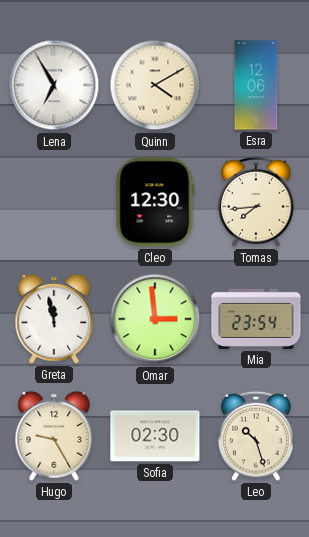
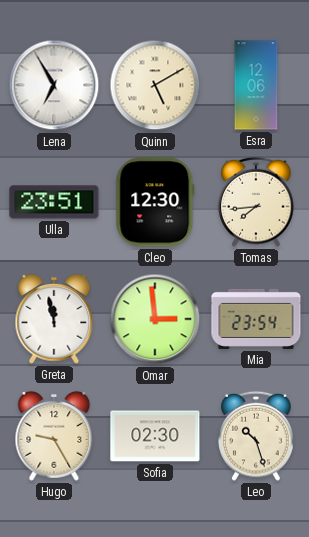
Quinn: 4:10 -> 5:10 (155, 85)
Ulla: none -> 23:51 (54, 202)
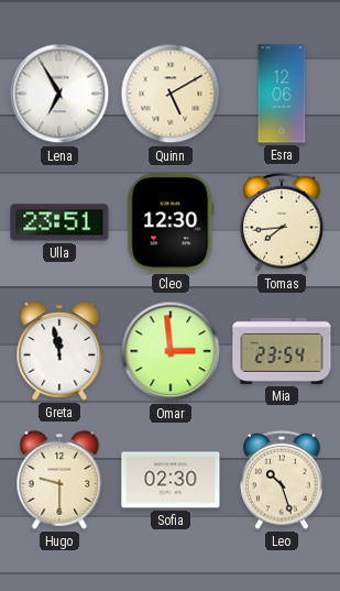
Hugo: 9:25 -> 9:30 (59, 480)
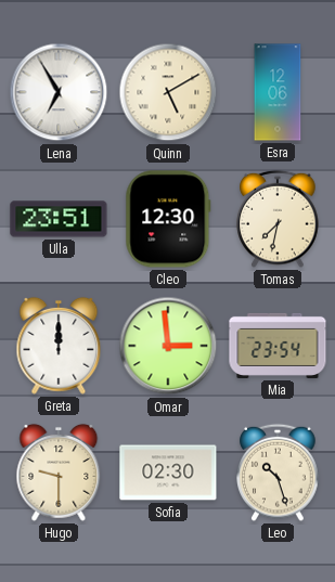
Tomas: 7:44 -> 7:32 (278, 219)
Greta: 11:58 -> 12:00 (59, 346)
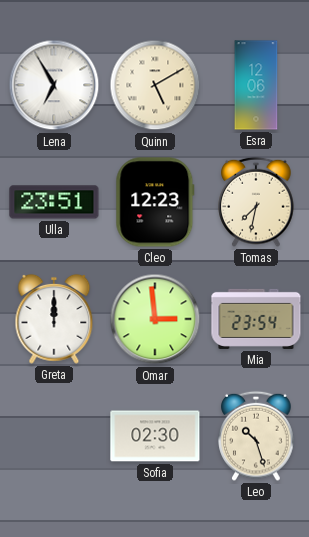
Cleo: 12:30 -> 12:23 (155, 202)
Hugo: 9:30 -> none (59, 473)
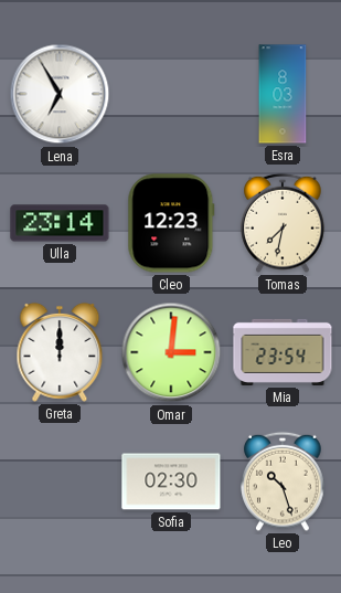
Quinn: 5:10 -> none (155, 85)
Esra: 12:06 -> 8:03 (283, 94)
Ulla: 23:51 -> 23:14 (60, 223)
Omar: 2:59 -> 3:01 (171, 352)
